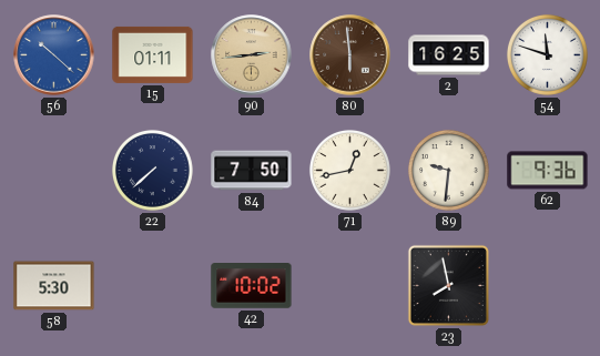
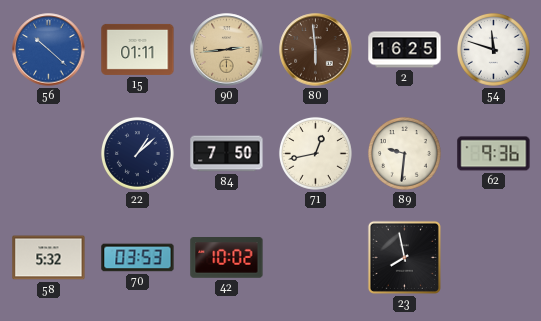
22: 7:38 -> 1:08 (137, 153)
58: 5:30 -> 5:32 (49, 258)
70: none -> 03:53 (138, 258)
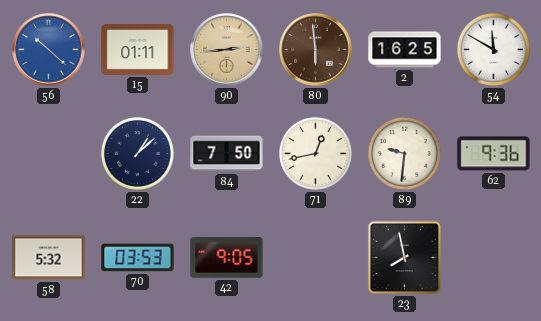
54: 11:48 -> 11:50 (493, 49)
42: 10:02 -> 9:05 (227, 258)
